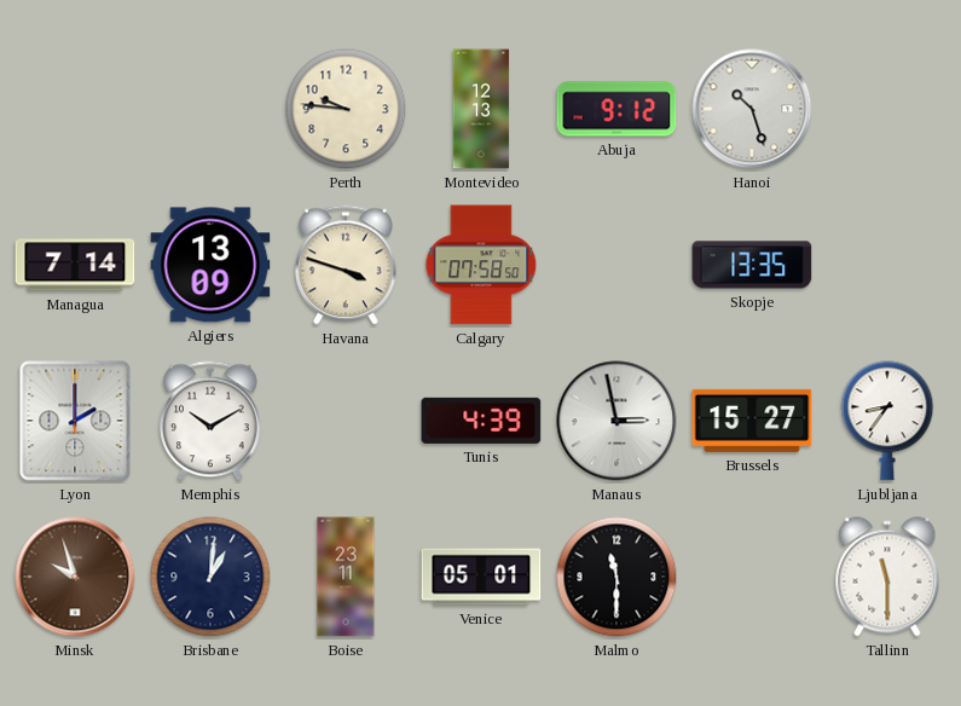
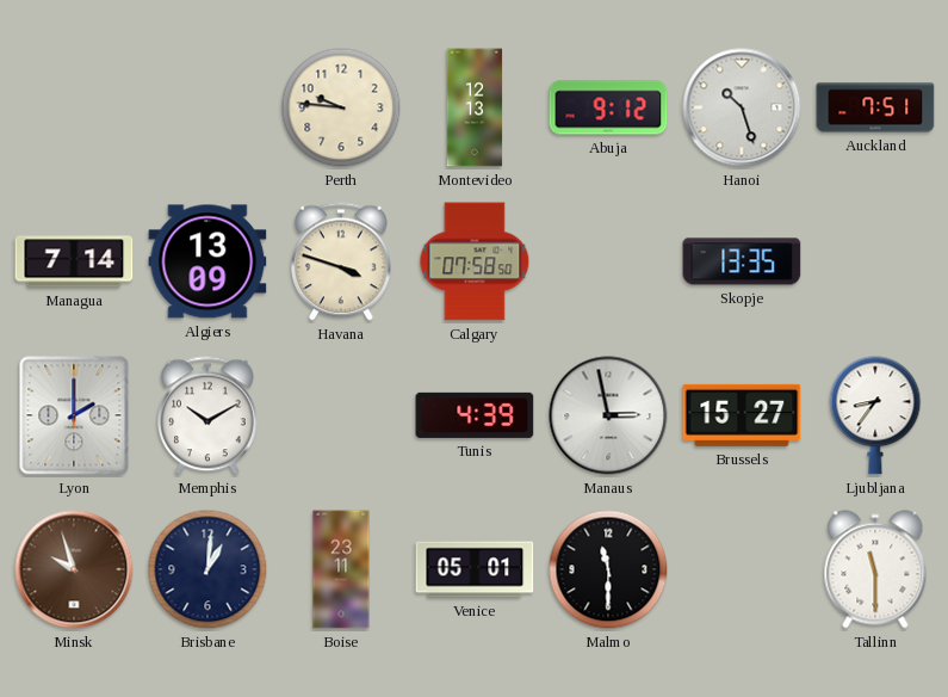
Auckland: none -> 7:51 (875, 107)
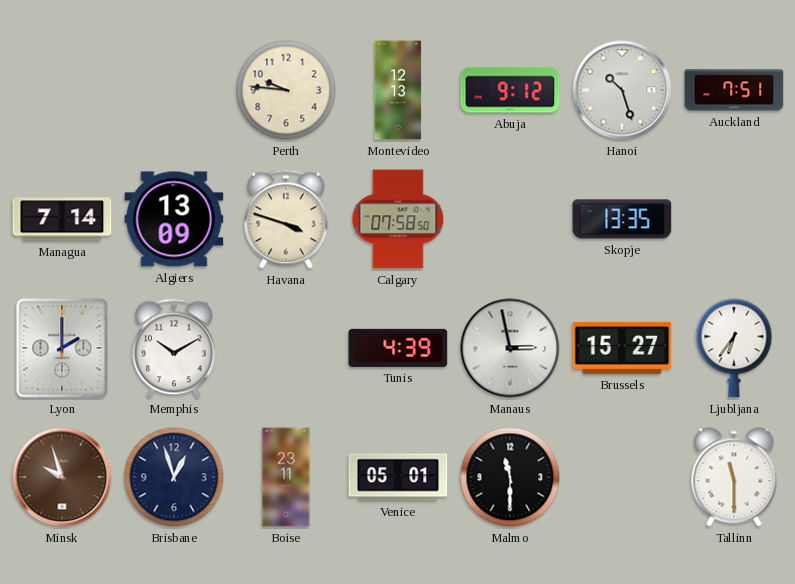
Ljubljana: 8:36 -> 6:36 (734, 348)
Brisbane: 1:01 -> 12:57 (174, 477)
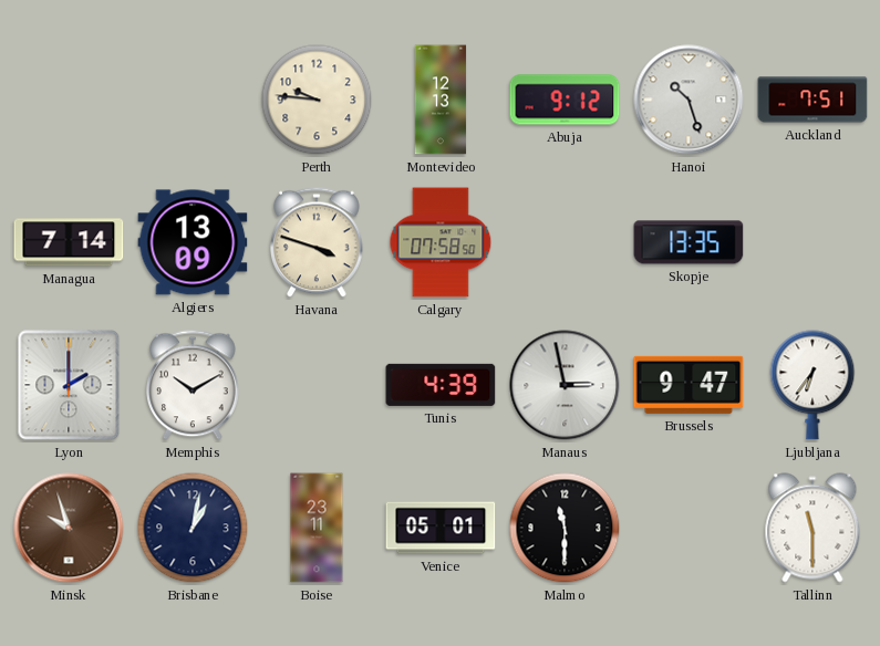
Brussels: 15:27 -> 9:47 (689, 385)
Brisbane: 12:57 -> 1:02 (193, 528)
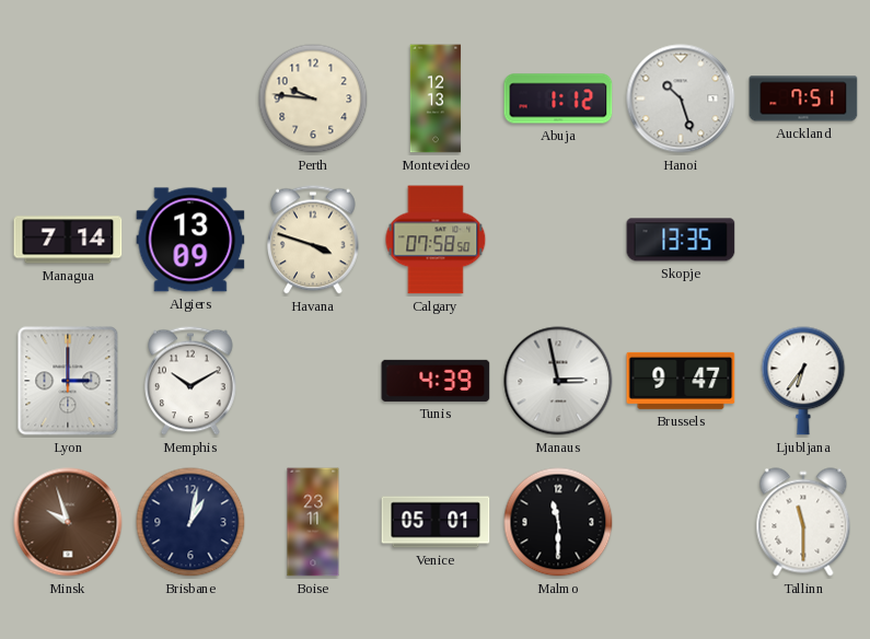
Abuja: 9:12 -> 1:12 (558, 98)
Lyon: 2:00 -> 3:00 (68, 381)
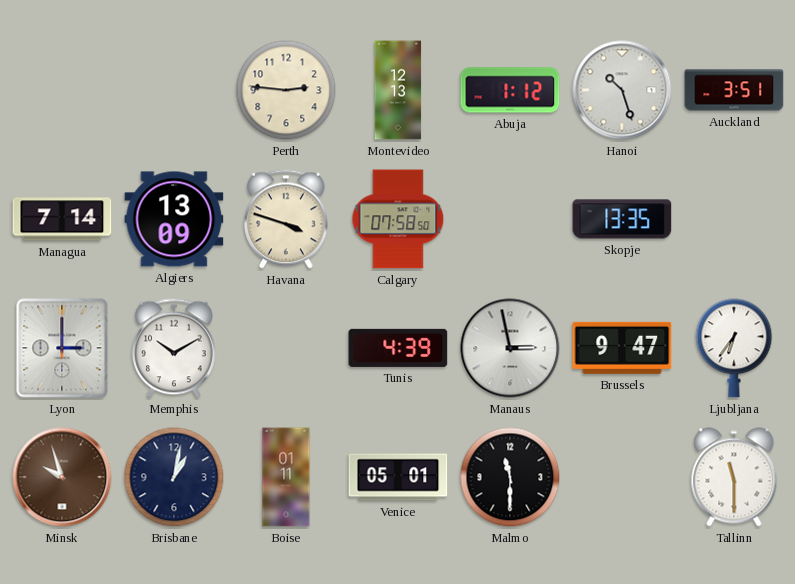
Perth: 9:46 -> 2:46 (286, 90)
Auckland: 7:51 -> 3:51 (734, 90)
Boise: 23:11 -> 01:11 (286, 477)
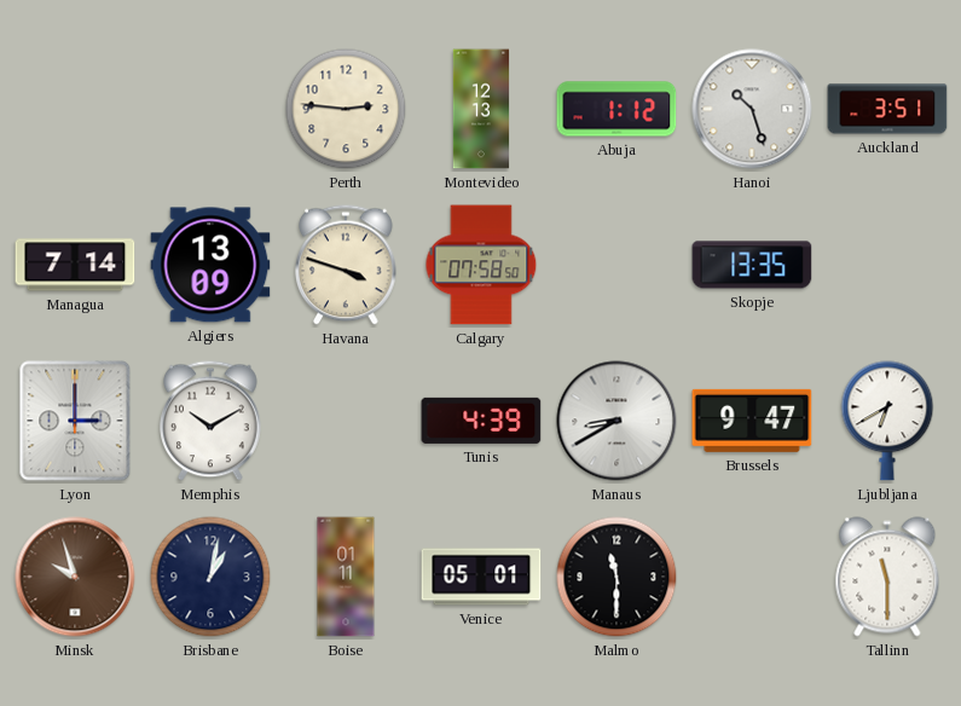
Manaus: 2:58 -> 8:40 (616, 421)
Ljubljana: 6:36 -> 6:40 (887, 421)
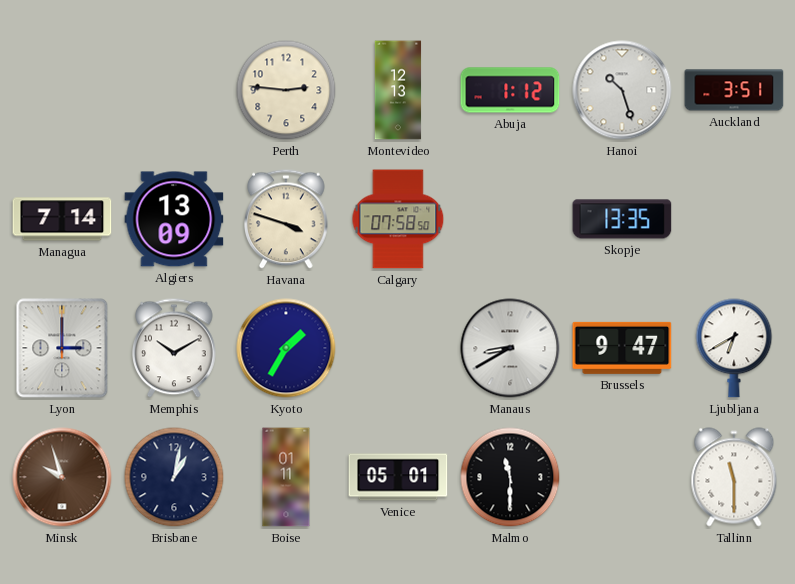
Kyoto: none -> 1:35 (286, 348)
Tunis: 4:39 -> none (481, 421)
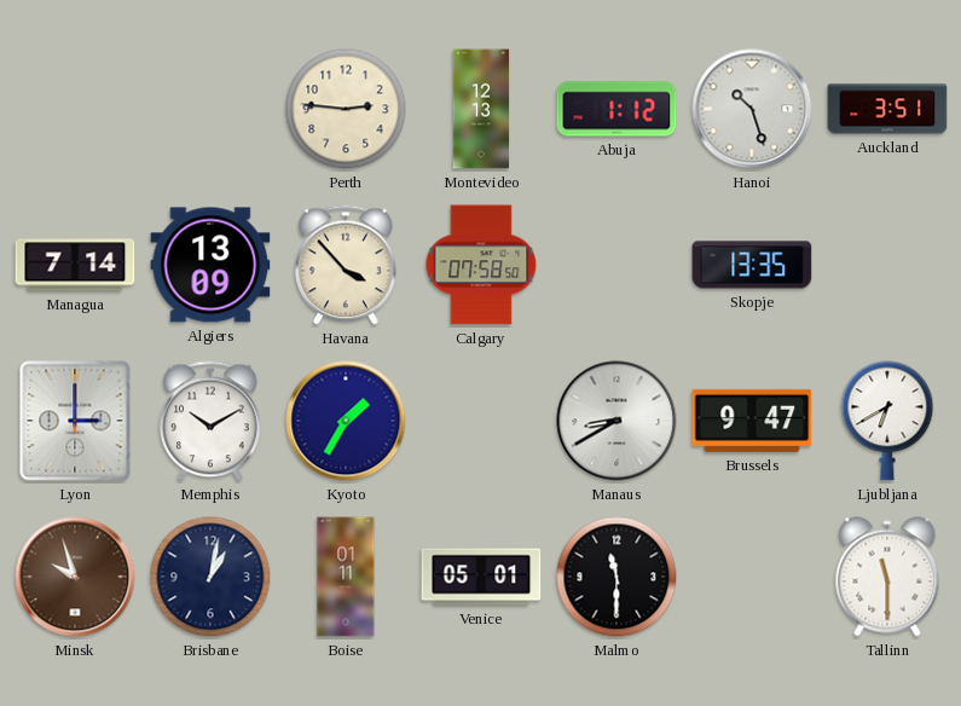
Havana: 3:48 -> 3:53 (347, 265)
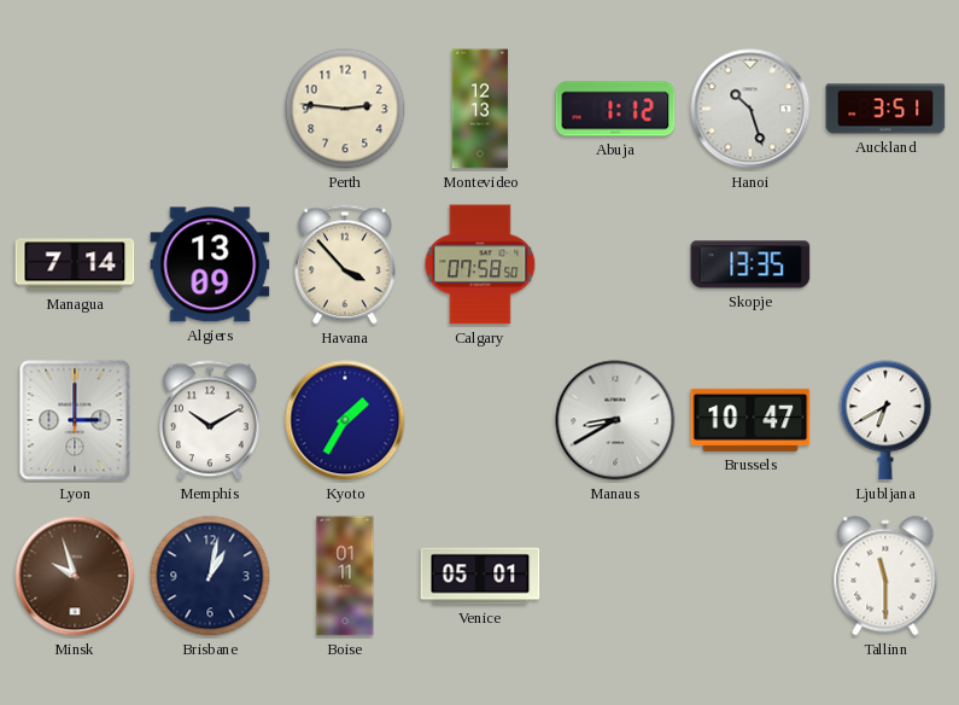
Brussels: 9:47 -> 10:47 (750, 420)
Malmo: 11:30 -> none (616, 577)
